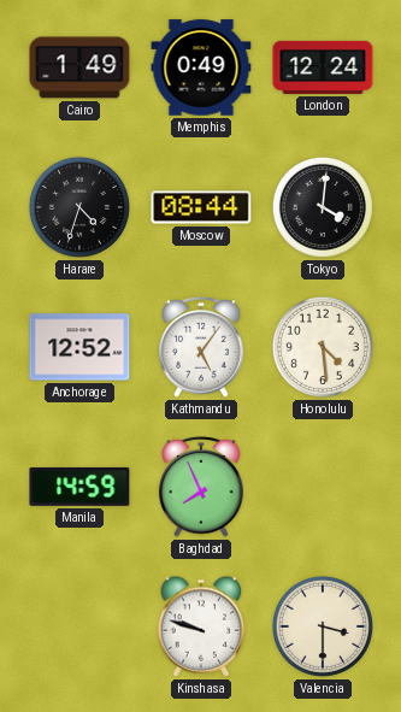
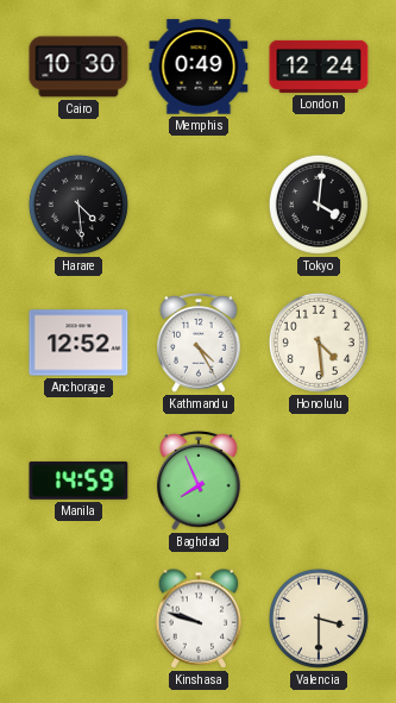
Cairo: 1:49 -> 10:30 (78, 67)
Harare: 4:33 -> 4:29 (78, 205)
Moscow: 08:44 -> none (201, 207)
Kathmandu: 5:06 -> 4:25 (199, 343)
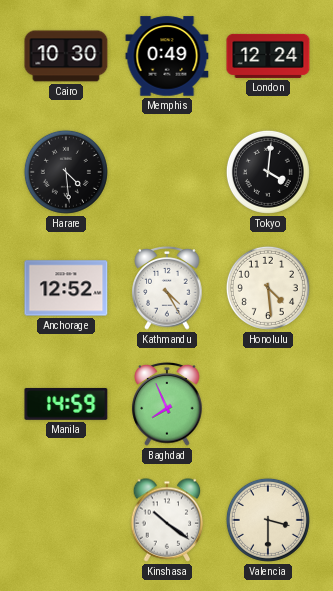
Kinshasa: 9:48 -> 10:21 (167, 520)
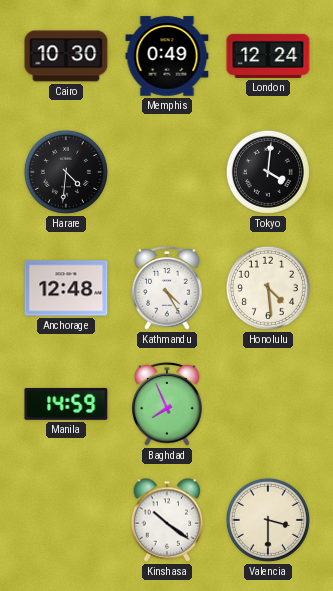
Harare: 4:29 -> 4:31 (66, 172)
Anchorage: 12:52 -> 12:48 (66, 288)
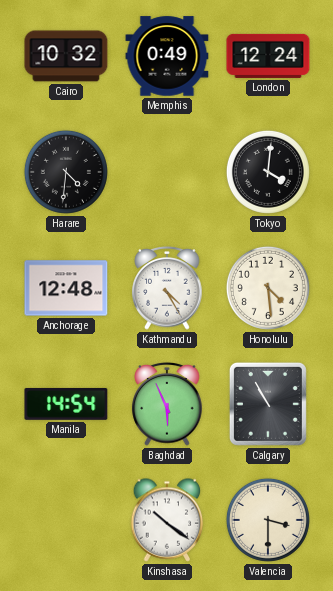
Cairo: 10:30 -> 10:32 (66, 56)
Manila: 14:59 -> 14:54 (66, 404)
Baghdad: 7:56 -> 5:56 (167, 404)
Calgary: none -> 10:55 (268, 404)
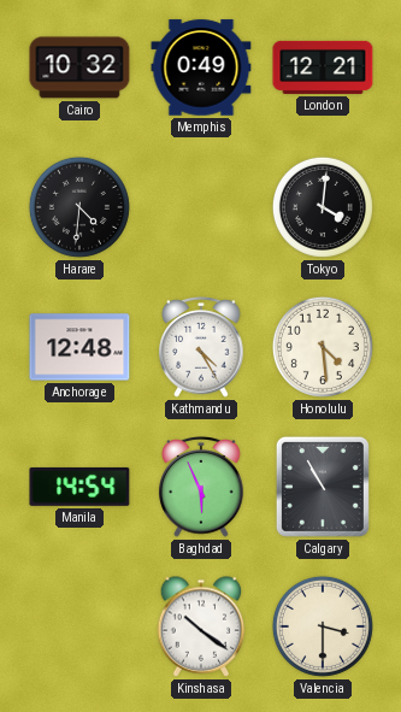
London: 12:24 -> 12:21 (323, 67)
